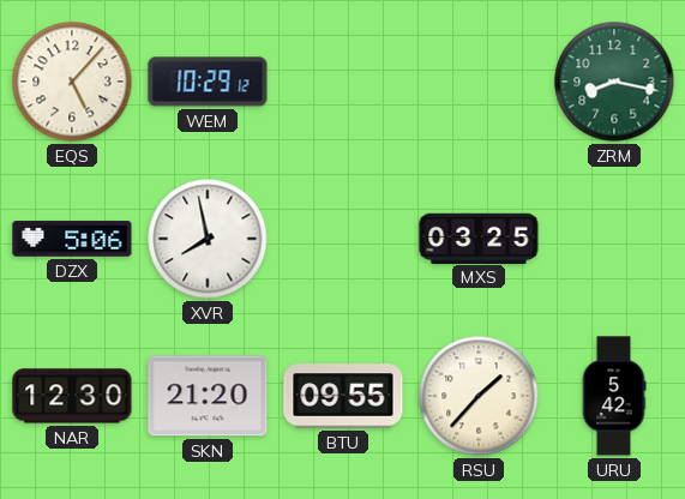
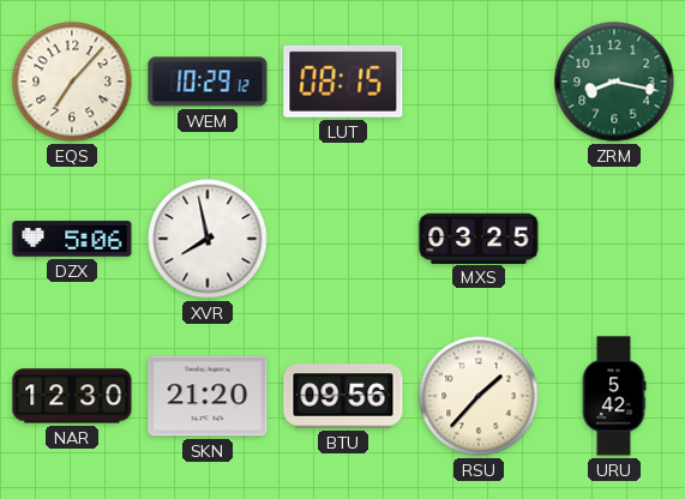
EQS: 5:07 -> 7:07 (72, 82)
LUT: none -> 08:15 (343, 82)
BTU: 09:55 -> 09:56 (343, 396)
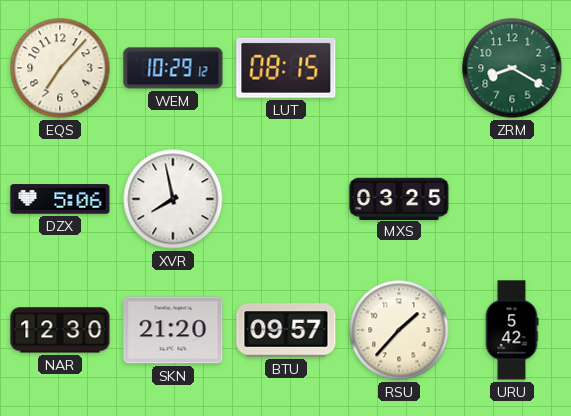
ZRM: 8:17 -> 8:20 (512, 68)
BTU: 09:56 -> 09:57 (286, 330)
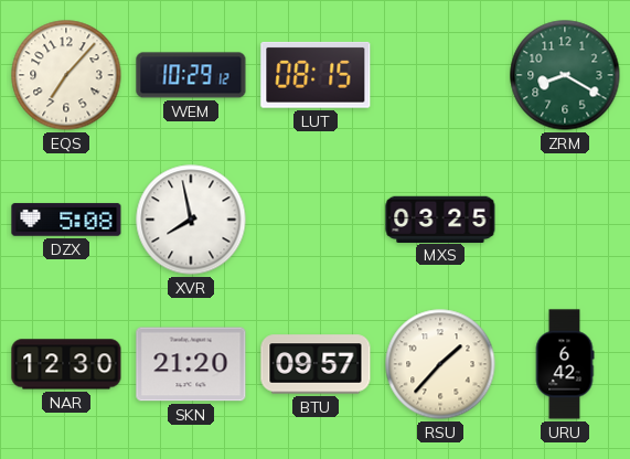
DZX: 5:06 -> 5:08 (66, 220)
URU: 5:42 -> 6:42 (565, 364)
